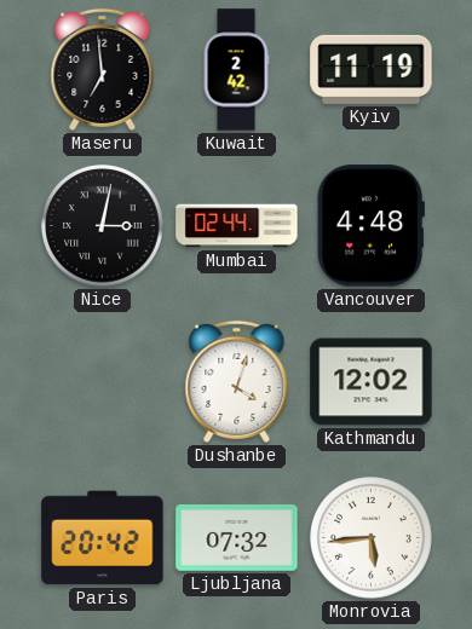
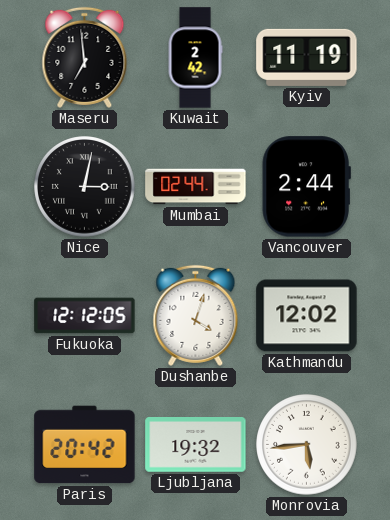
Vancouver: 4:48 -> 2:44 (306, 187)
Fukuoka: none -> 12:12 (85, 316)
Ljubljana: 07:32 -> 19:32 (196, 445)
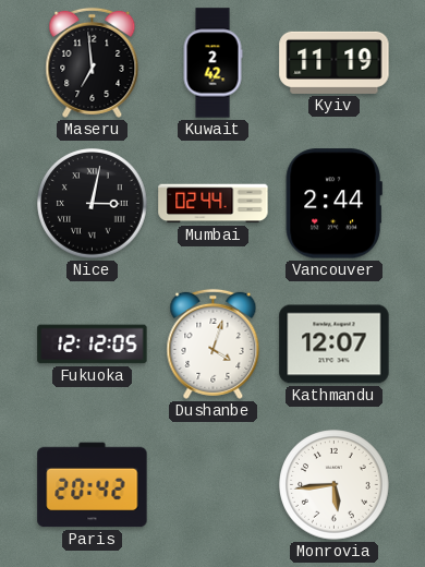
Kathmandu: 12:02 -> 12:07 (335, 345)
Ljubljana: 19:32 -> none (196, 445)
